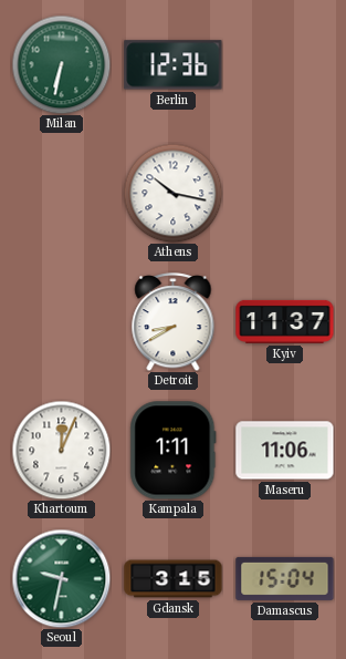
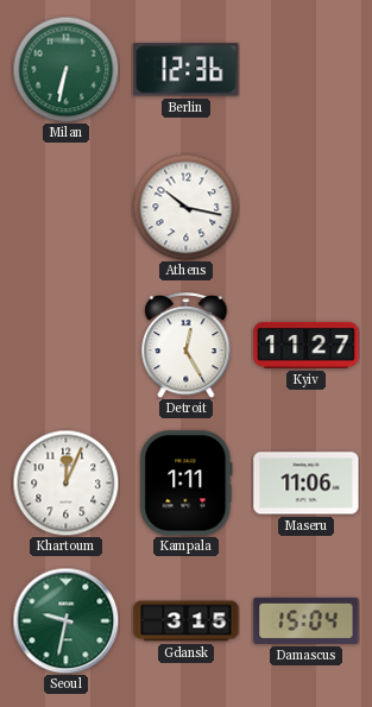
Detroit: 8:40 -> 12:25 (187, 346)
Kyiv: 11:37 -> 11:27 (307, 345)
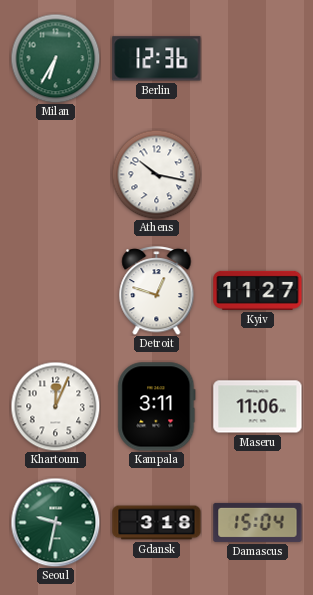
Milan: 6:32 -> 6:35 (55, 58)
Detroit: 12:25 -> 12:48 (157, 291)
Kampala: 1:11 -> 3:11 (157, 407)
Gdansk: 3:15 -> 3:18 (157, 523)
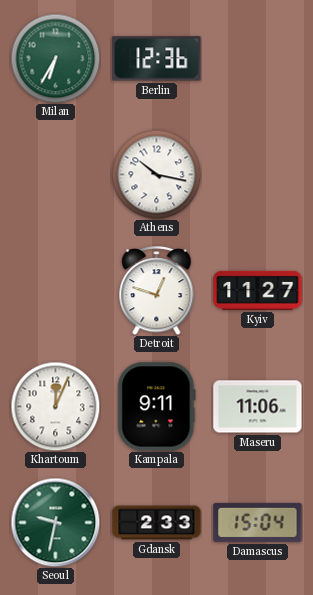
Kampala: 3:11 -> 9:11 (157, 407)
Gdansk: 3:18 -> 2:33 (157, 523)
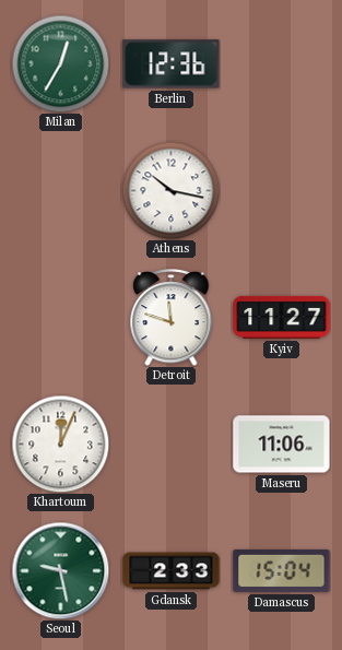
Milan: 6:35 -> 12:35 (60, 63)
Detroit: 12:48 -> 11:48 (172, 318)
Kampala: 9:11 -> none (157, 407)
Seoul: 9:32 -> 9:28 (60, 570)
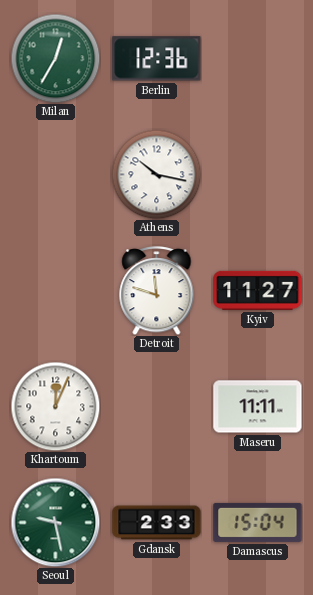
Maseru: 11:06 -> 11:11 (258, 407)
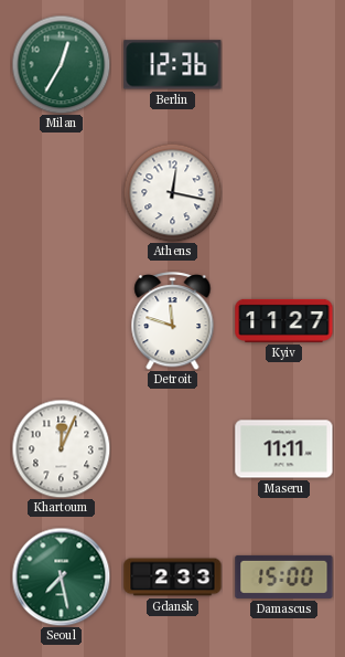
Athens: 10:17 -> 12:17 (172, 192)
Seoul: 9:28 -> 7:28 (61, 576)
Damascus: 15:04 -> 15:00 (284, 576)
